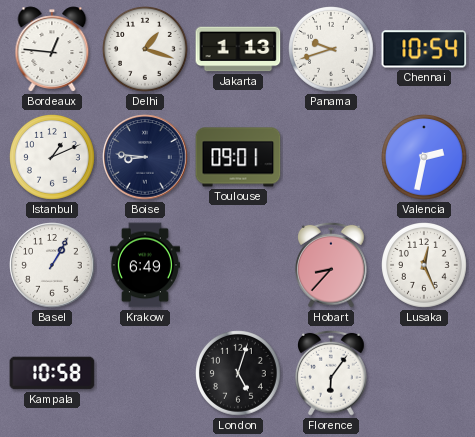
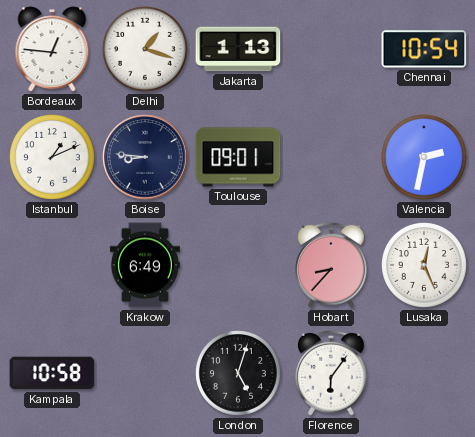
Panama: 9:42 -> none (332, 50)
Basel: 1:05 -> none (52, 265)
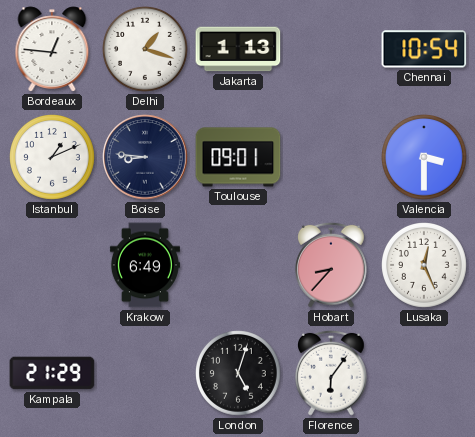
Valencia: 2:32 -> 3:30 (425, 158)
Kampala: 10:58 -> 21:29 (52, 373)
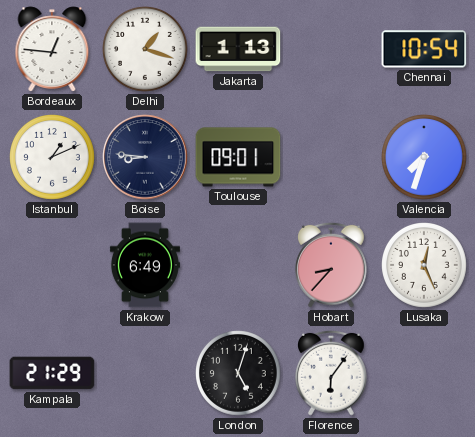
Valencia: 3:30 -> 7:33 (425, 158)
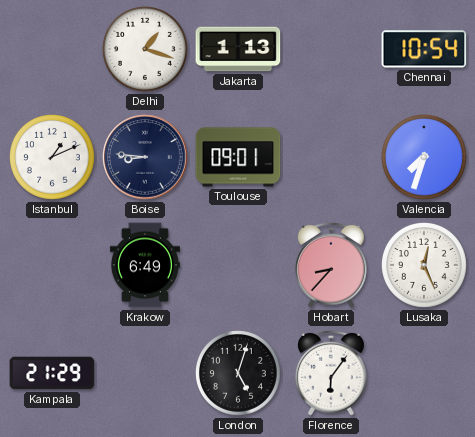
Bordeaux: 12:46 -> none (52, 49)
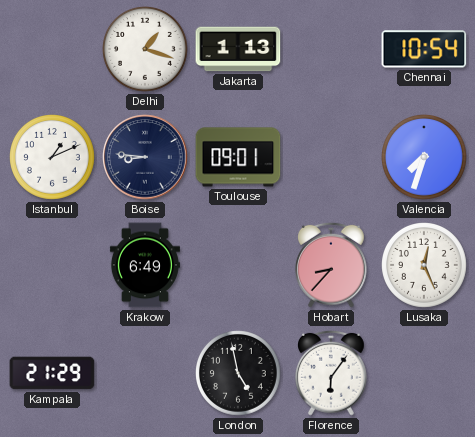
London: 5:03 -> 4:58 (239, 374)
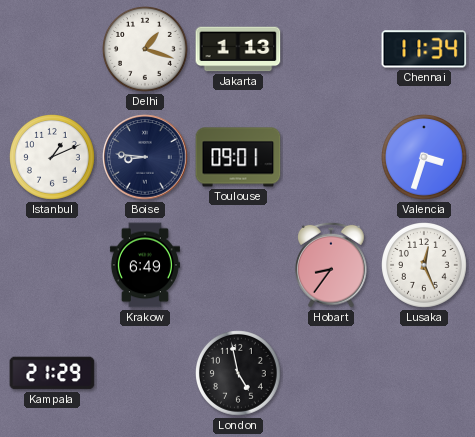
Chennai: 10:54 -> 11:34 (424, 49)
Valencia: 7:33 -> 3:33 (425, 158)
Hobart: 8:37 -> 8:36 (332, 265)
Florence: 6:06 -> none (332, 373)
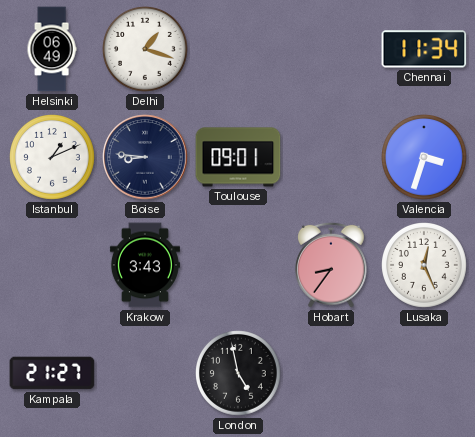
Helsinki: none -> 06:49 (52, 49)
Jakarta: 1:13 -> none (238, 49)
Krakow: 6:49 -> 3:43 (145, 265)
Kampala: 21:29 -> 21:27 (52, 373)
